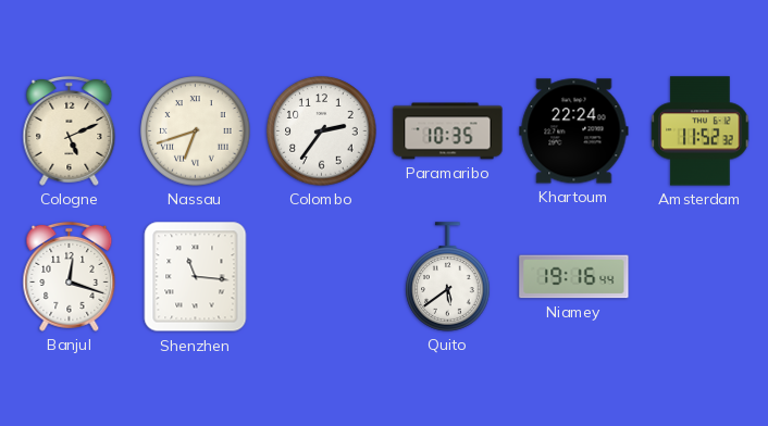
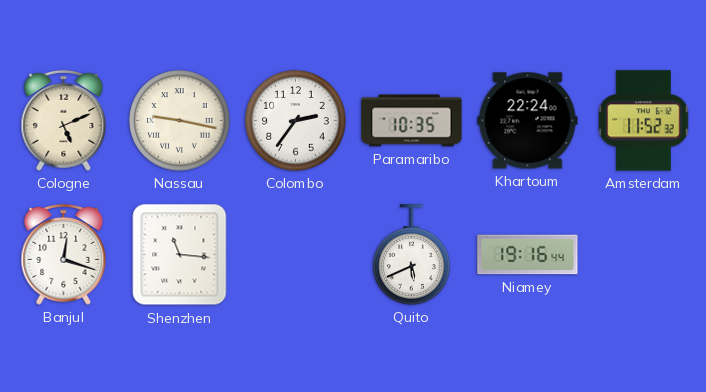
Nassau: 6:42 -> 9:17 (180, 121)
Quito: 5:39 -> 5:41 (412, 255)
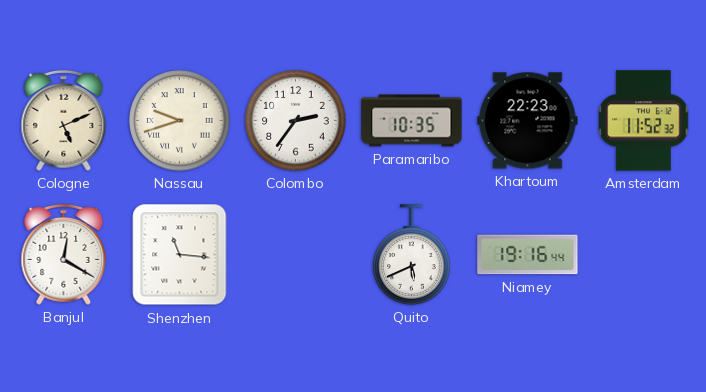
Nassau: 9:17 -> 9:42 (180, 121)
Khartoum: 22:24 -> 22:23 (528, 121)
Banjul: 12:18 -> 12:20 (64, 254)
